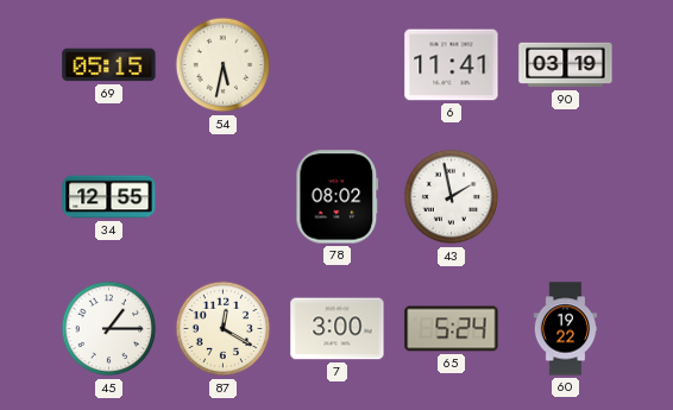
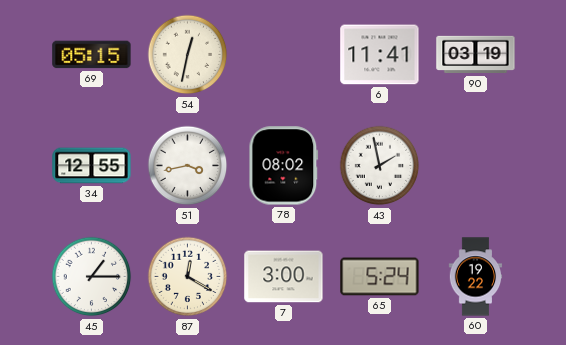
54: 5:32 -> 12:32 (188, 55)
51: none -> 3:43 (188, 166)
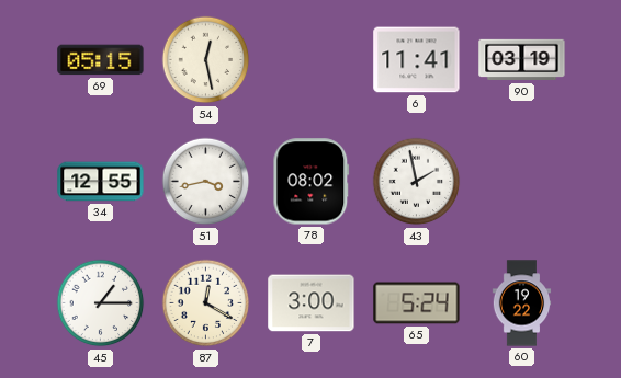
54: 12:32 -> 12:28 (206, 60)
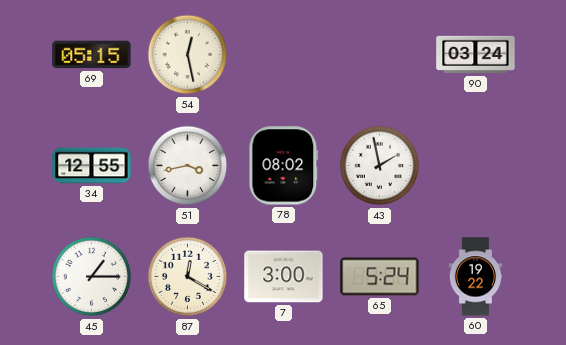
6: 11:41 -> none (417, 60)
90: 03:19 -> 03:24 (476, 55)
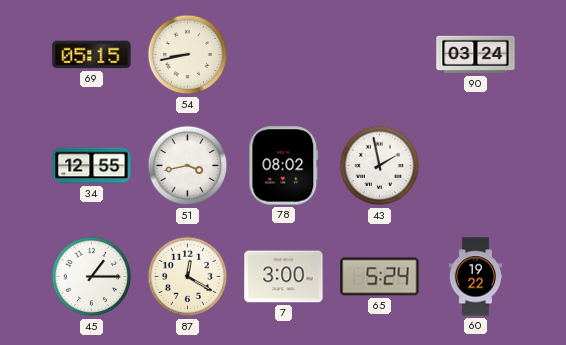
54: 12:28 -> 8:43 (188, 55)
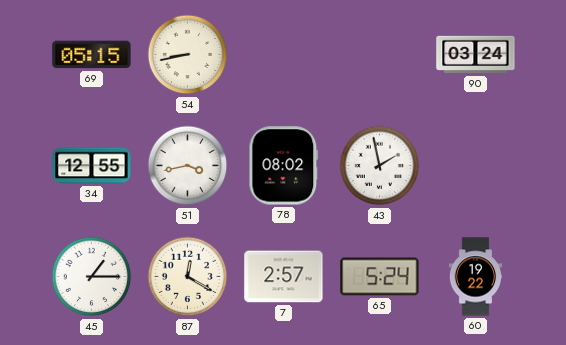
7: 3:00 -> 2:57 (284, 277)
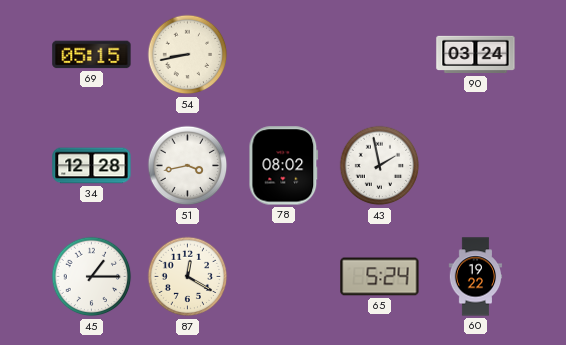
34: 12:55 -> 12:28 (92, 166)
7: 2:57 -> none (284, 277)
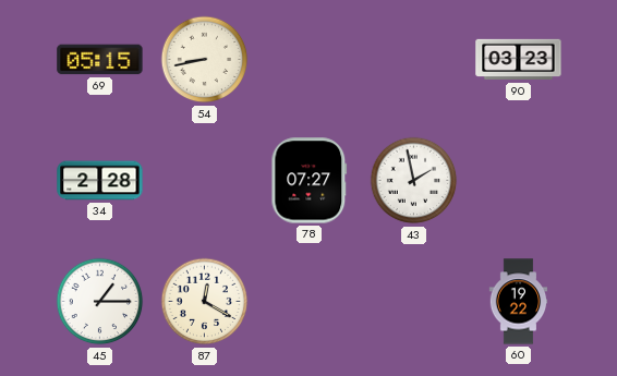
90: 03:24 -> 03:23 (519, 60)
34: 12:28 -> 2:28 (100, 181)
51: 3:43 -> none (188, 166)
78: 08:02 -> 07:27 (310, 181)
65: 5:24 -> none (380, 277)
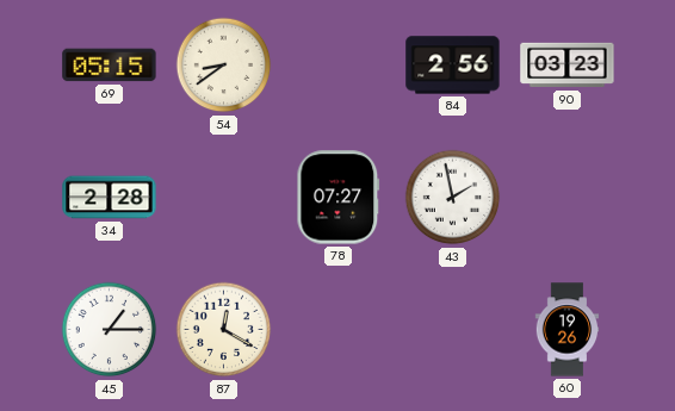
54: 8:43 -> 8:39 (224, 66)
84: none -> 2:56 (453, 66)
60: 19:22 -> 19:26 (568, 330)
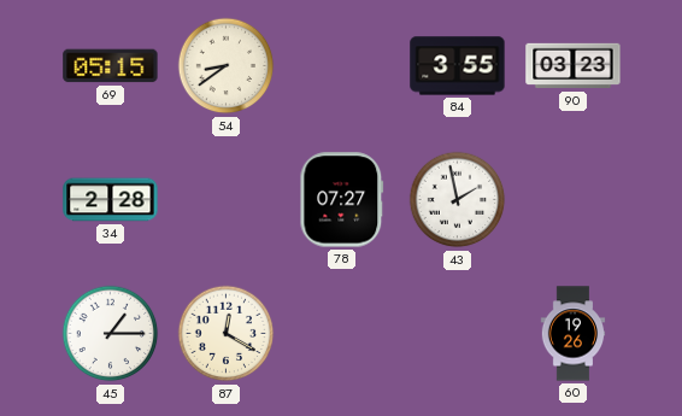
84: 2:56 -> 3:55 (458, 66)
